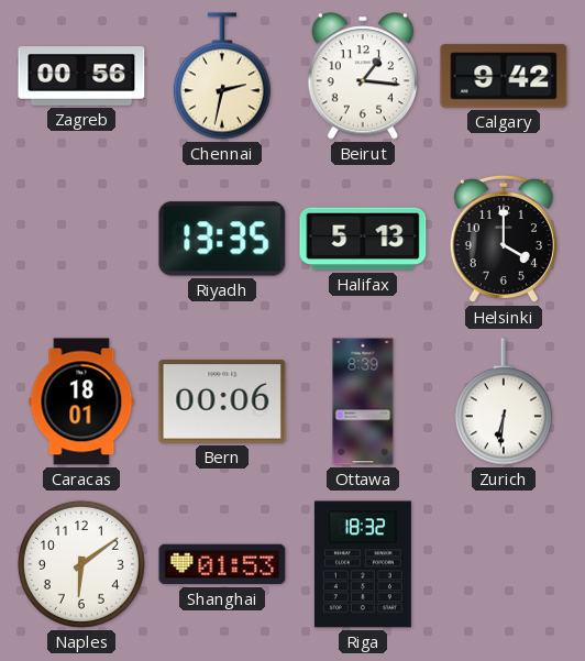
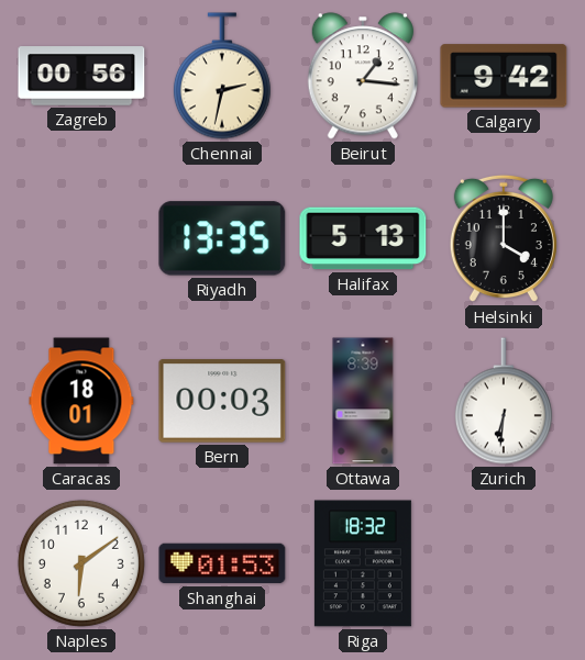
Bern: 00:06 -> 00:03 (222, 401)
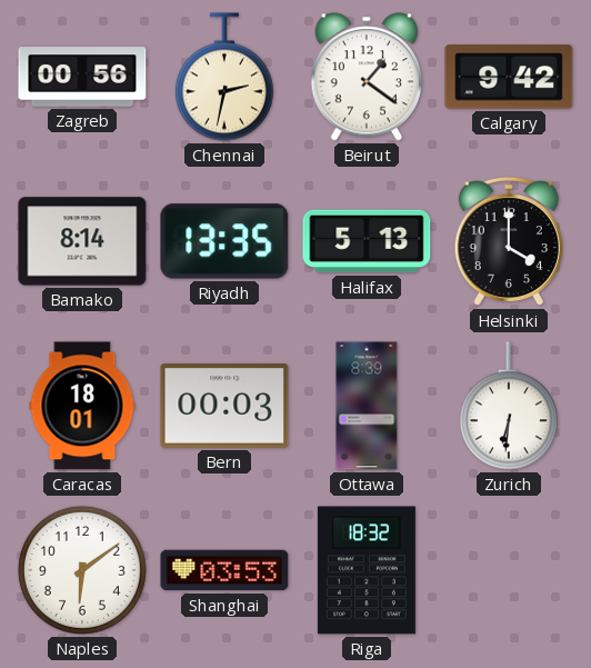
Beirut: 1:16 -> 1:21 (367, 77)
Bamako: none -> 8:14 (82, 241)
Shanghai: 01:53 -> 03:53 (224, 570)
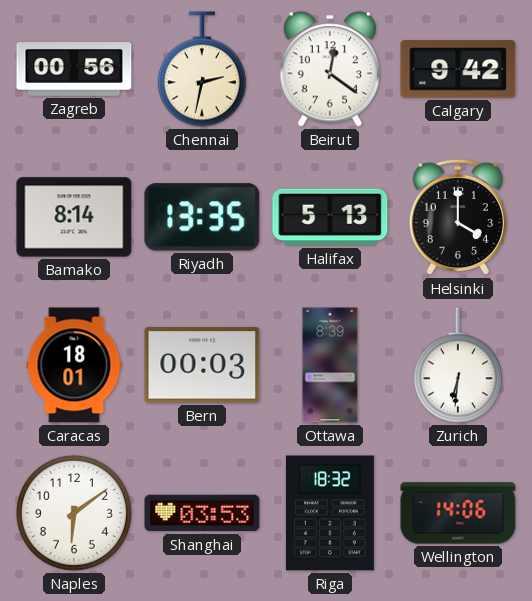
Beirut: 1:21 -> 12:21 (330, 69)
Wellington: none -> 14:06 (458, 513)
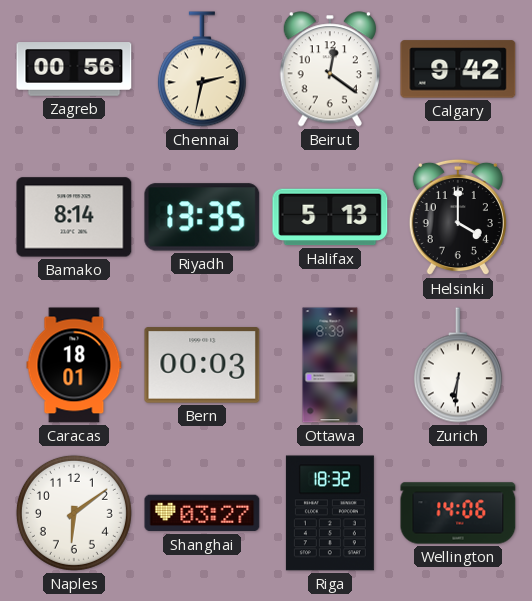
Shanghai: 03:53 -> 03:27 (202, 513)
